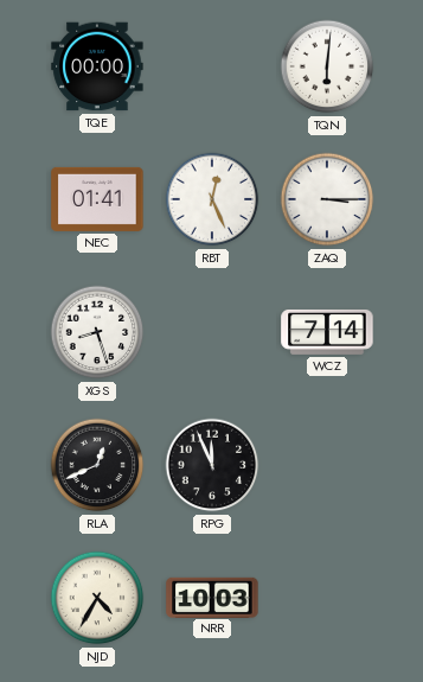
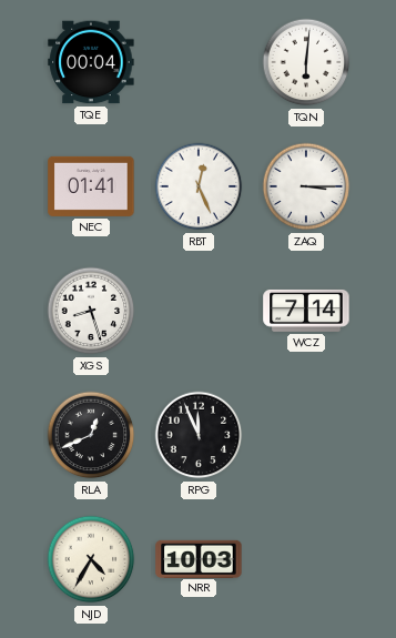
TQE: 00:00 -> 00:04 (91, 62)
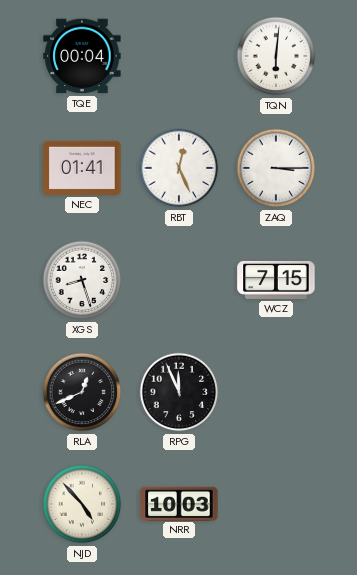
WCZ: 7:14 -> 7:15 (276, 280)
NJD: 4:35 -> 4:53 (82, 504)
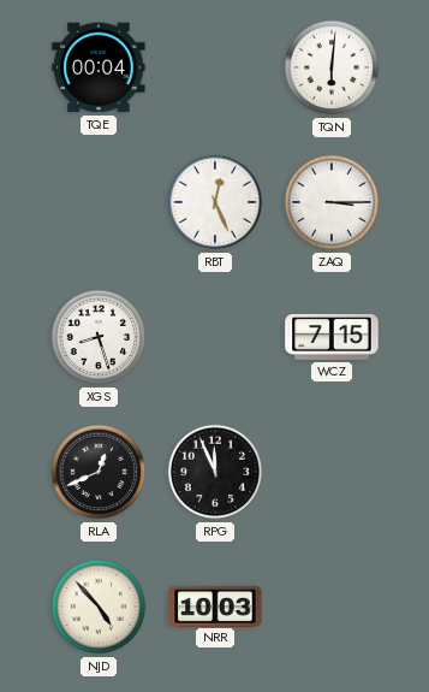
NEC: 01:41 -> none (82, 168)
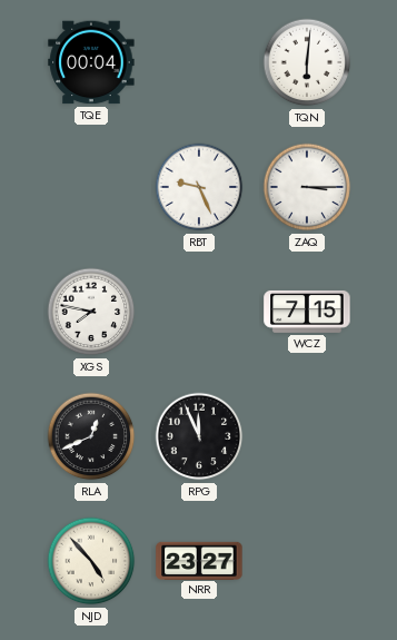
RBT: 12:26 -> 9:26 (199, 187)
XGS: 8:27 -> 7:47 (91, 312)
NRR: 10:03 -> 23:27 (199, 560)
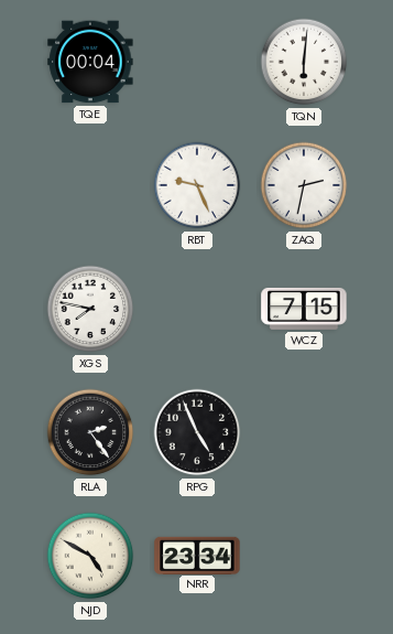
ZAQ: 3:15 -> 2:32 (304, 185)
RLA: 12:41 -> 2:24 (90, 432)
RPG: 11:56 -> 4:56 (197, 432)
NJD: 4:53 -> 4:50 (90, 556)
NRR: 23:27 -> 23:34 (197, 555)
